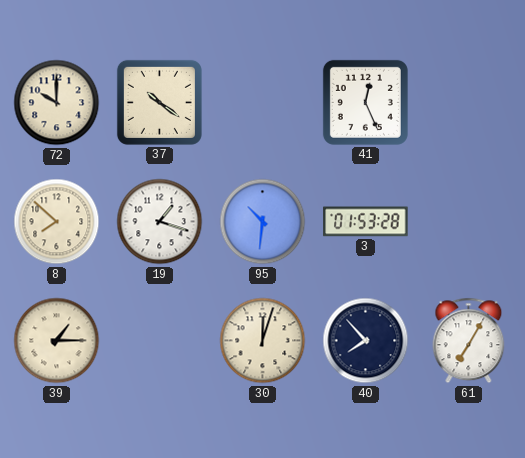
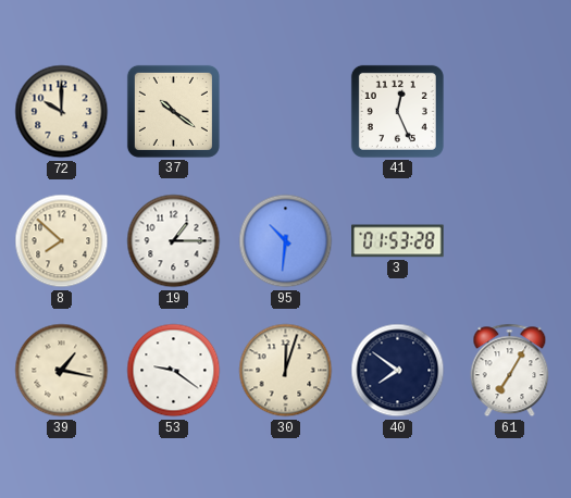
19: 1:18 -> 1:15 (174, 241)
39: 1:15 -> 1:17 (62, 371)
53: none -> 9:21 (174, 371)
40: 7:53 -> 7:51 (398, 371)
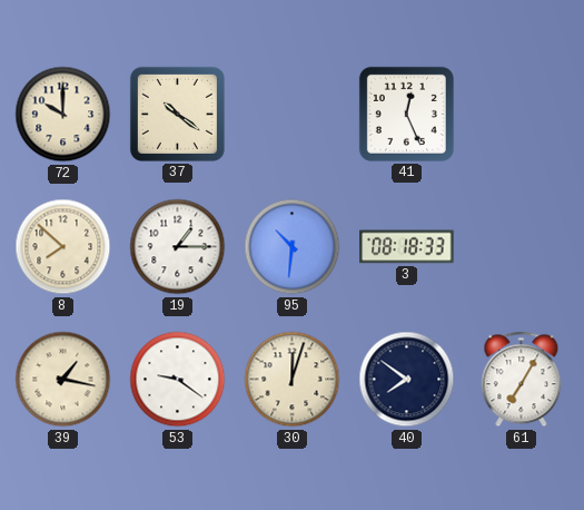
3: 01:53 -> 08:18 (407, 247)
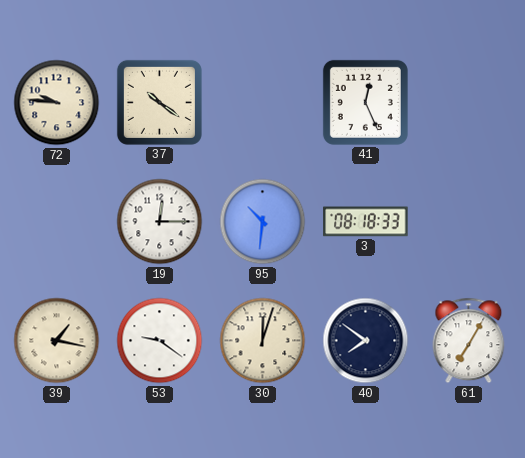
72: 10:00 -> 9:46 (57, 103)
8: 7:52 -> none (63, 247)
19: 1:15 -> 12:15 (160, 222)
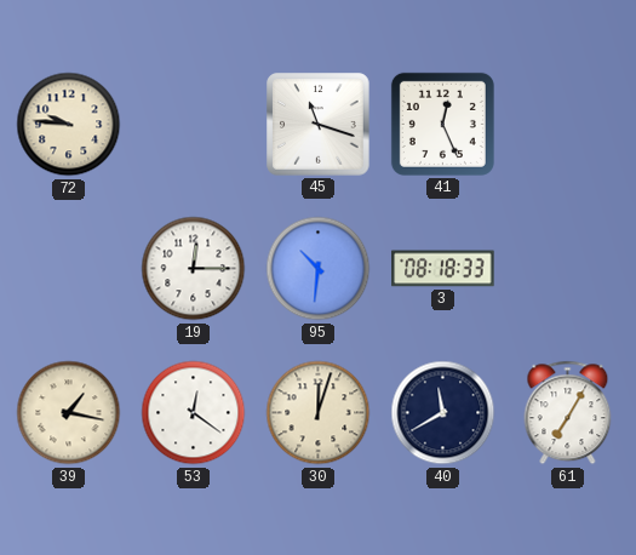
37: 10:21 -> none (159, 102)
45: none -> 11:18 (319, 125)
53: 9:21 -> 12:21 (194, 413)
40: 7:51 -> 11:40 (443, 413)
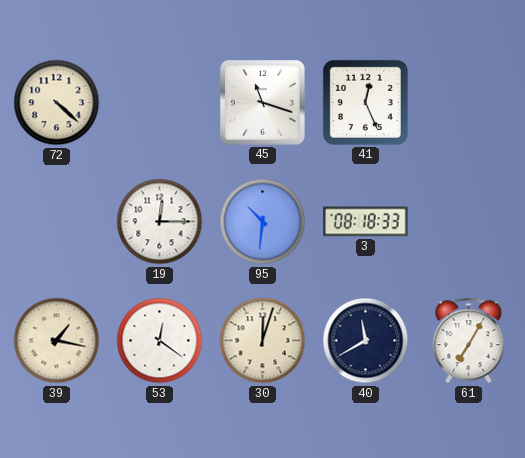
72: 9:46 -> 4:22 (57, 103)
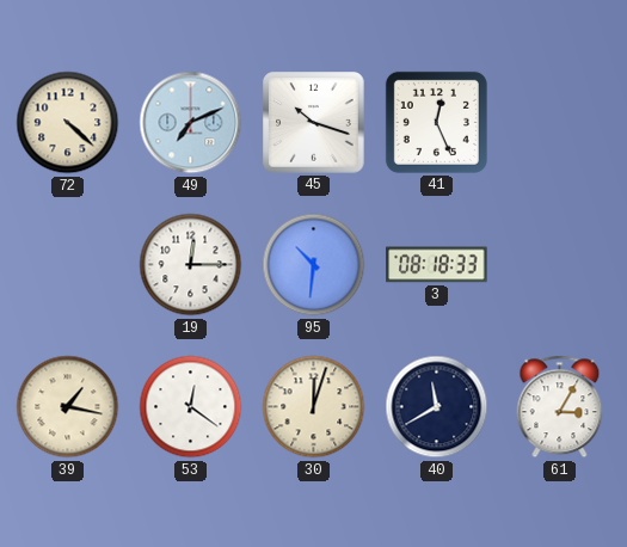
49: none -> 7:11 (191, 123)
45: 11:18 -> 10:18 (314, 123)
61: 7:05 -> 3:05 (560, 407)
